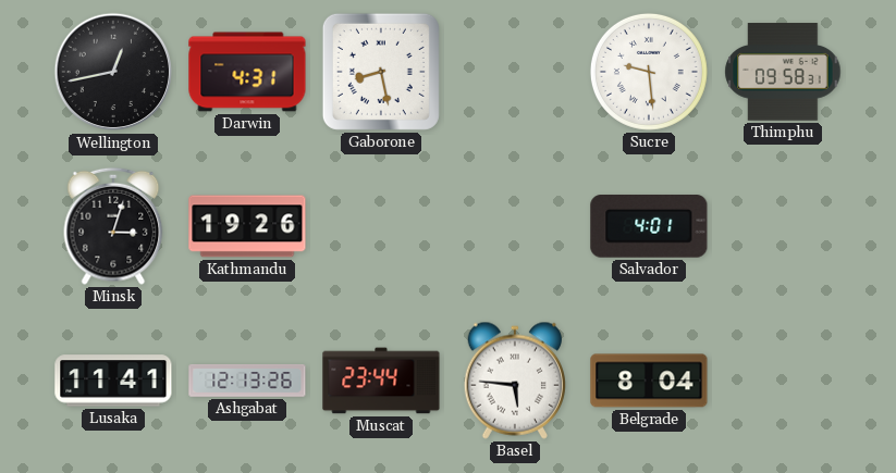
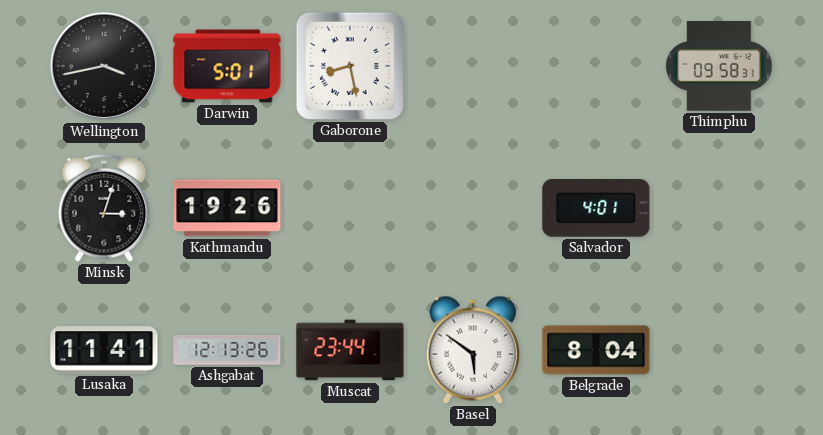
Wellington: 12:43 -> 3:43 (104, 66)
Darwin: 4:31 -> 5:01 (227, 66)
Sucre: 9:29 -> none (649, 72)
Basel: 5:46 -> 5:51 (472, 350)
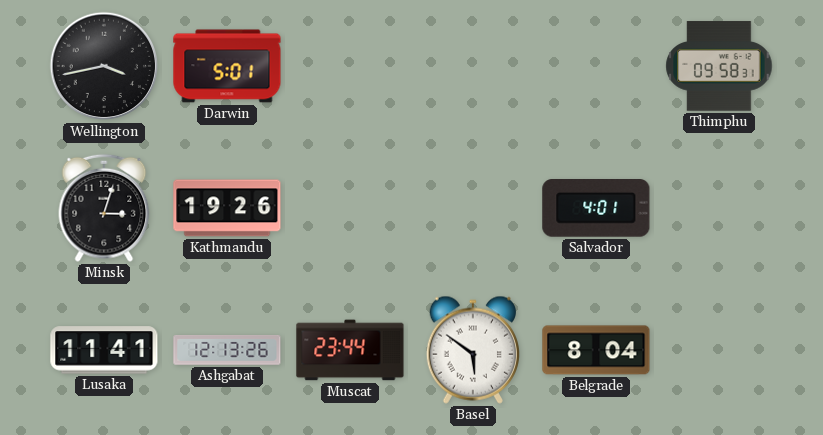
Gaborone: 8:28 -> none (350, 66)
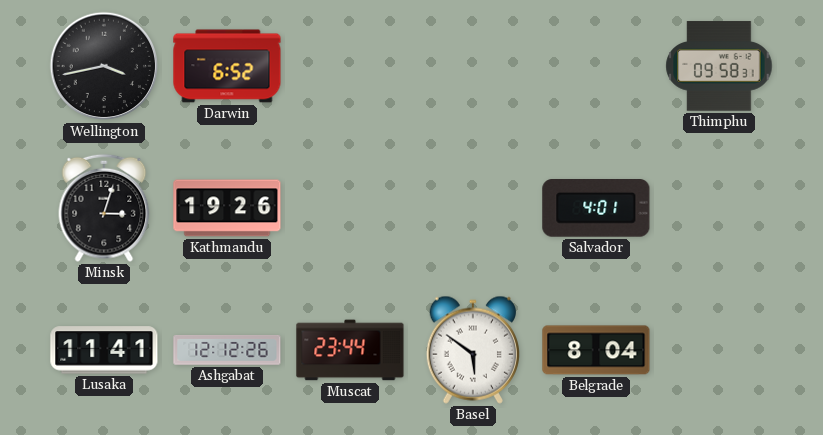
Darwin: 5:01 -> 6:52 (227, 66)
Ashgabat: 12:13 -> 12:12 (227, 351)
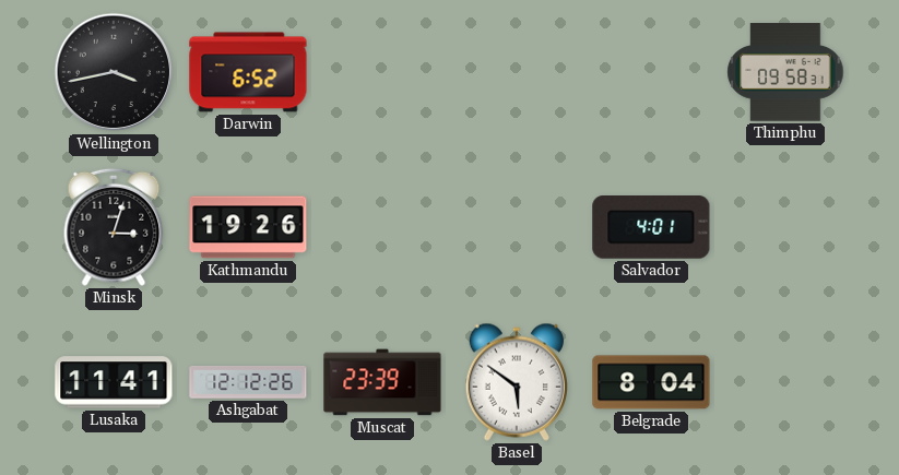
Muscat: 23:44 -> 23:39 (382, 382)
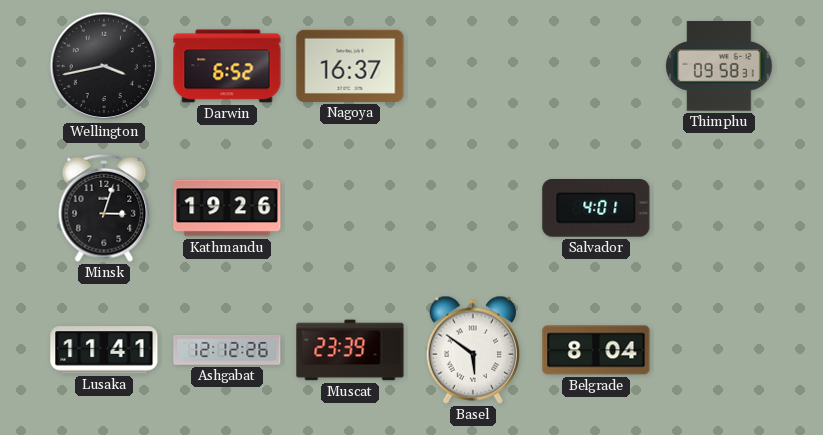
Nagoya: none -> 16:37 (350, 66)
